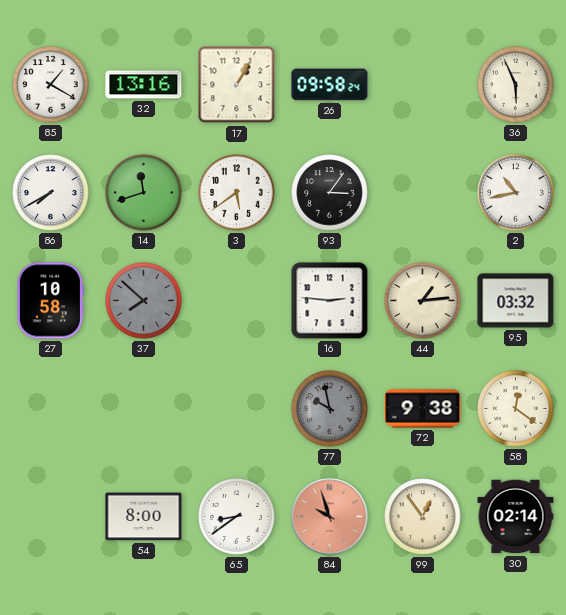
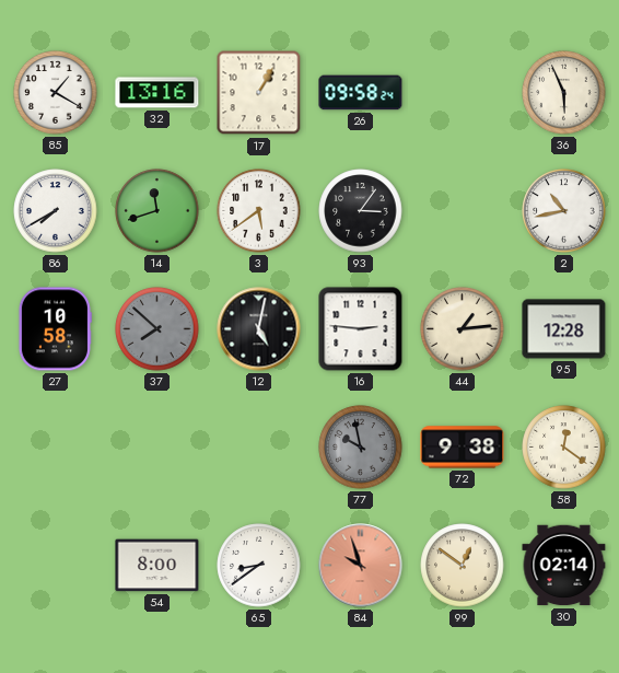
12: none -> 5:02 (259, 329)
95: 03:32 -> 12:28 (564, 329)
99: 12:54 -> 12:51 (463, 566)
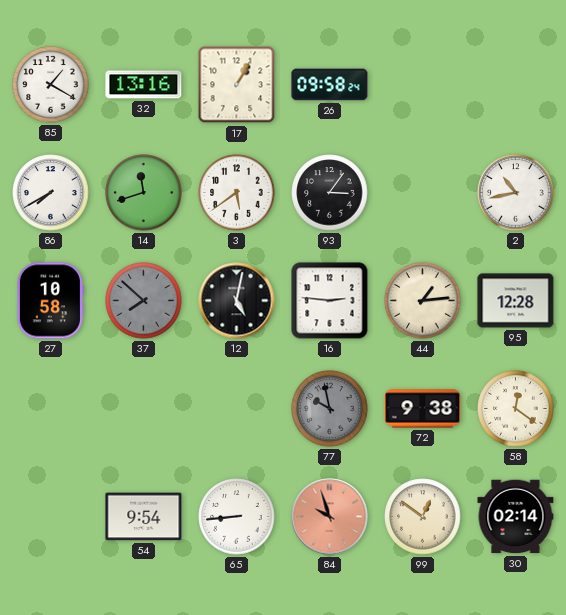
36: 5:56 -> none (564, 93)
54: 8:00 -> 9:54 (144, 517)
65: 8:39 -> 8:44 (237, 517)
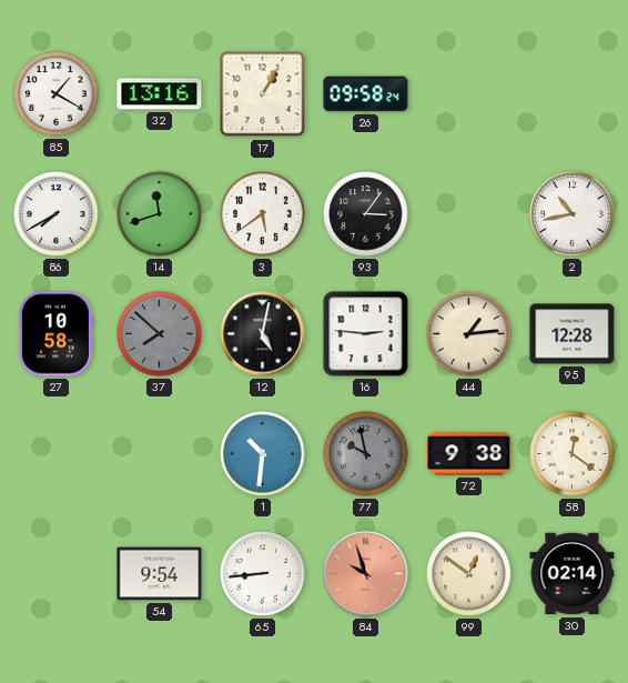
1: none -> 10:31 (263, 454)
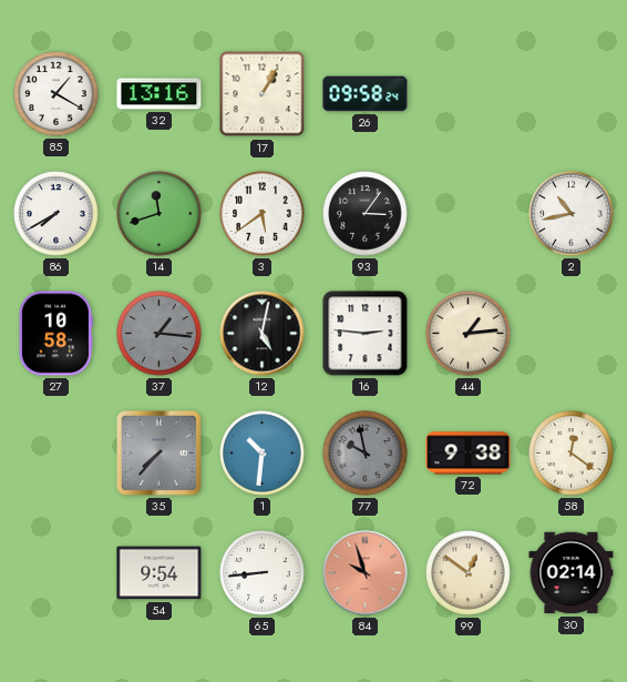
37: 7:52 -> 1:16 (160, 334)
95: 12:28 -> none (573, 334)
35: none -> 7:37 (158, 452)
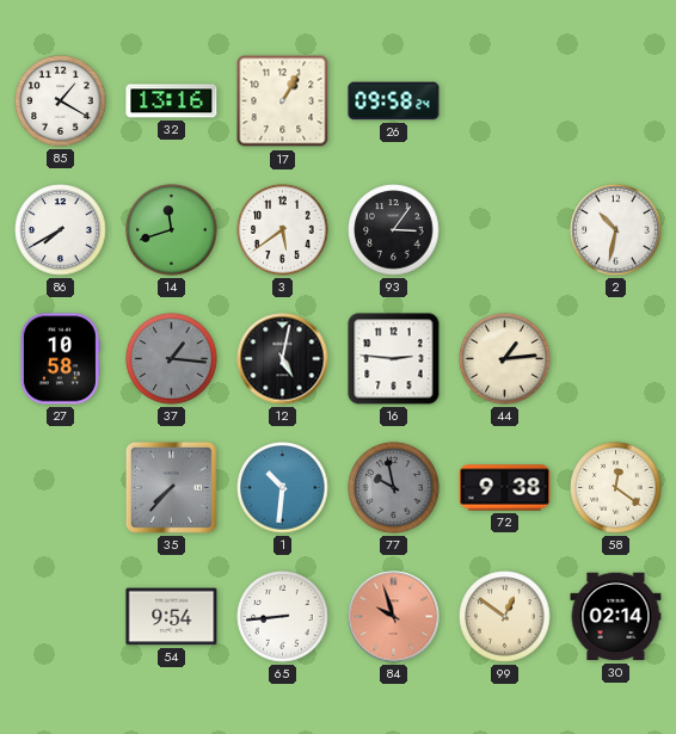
2: 10:43 -> 10:32 (616, 230)
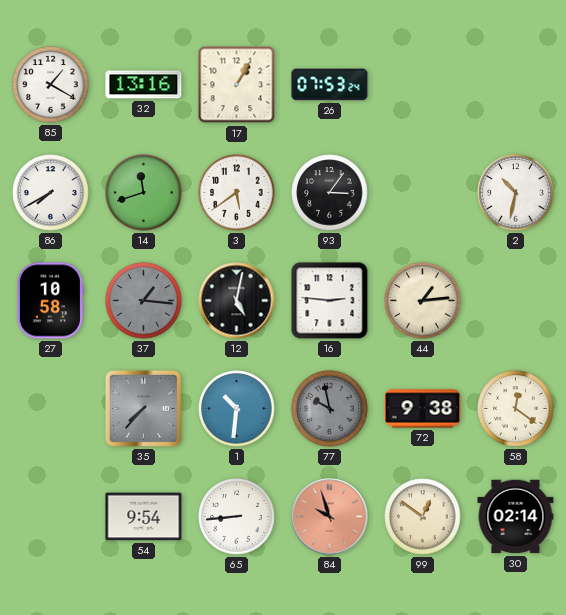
26: 09:58 -> 07:53 (330, 85)
